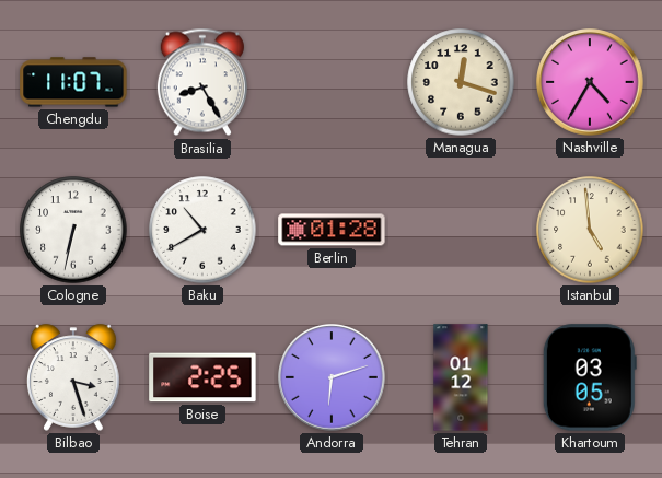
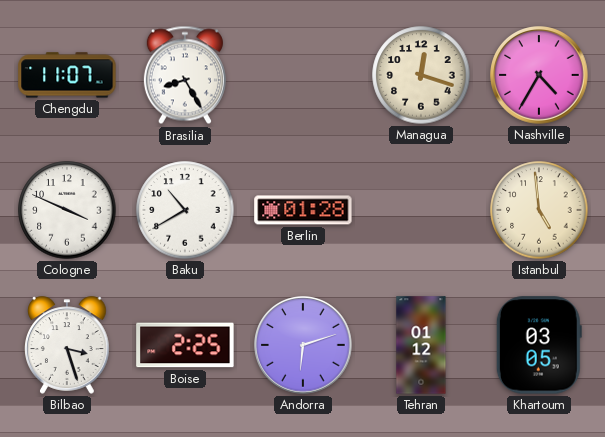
Cologne: 6:32 -> 3:49 (67, 210)
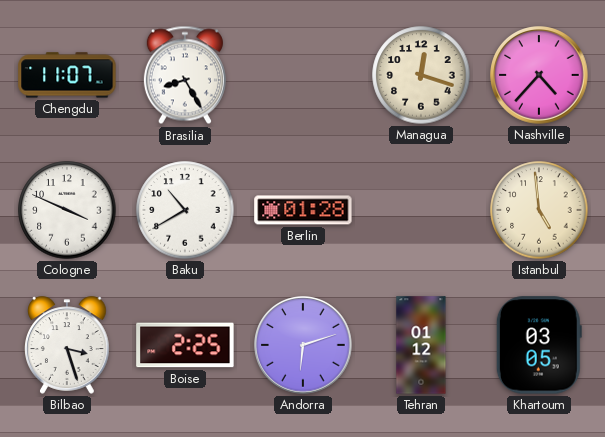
Nashville: 4:35 -> 4:37 (539, 75)
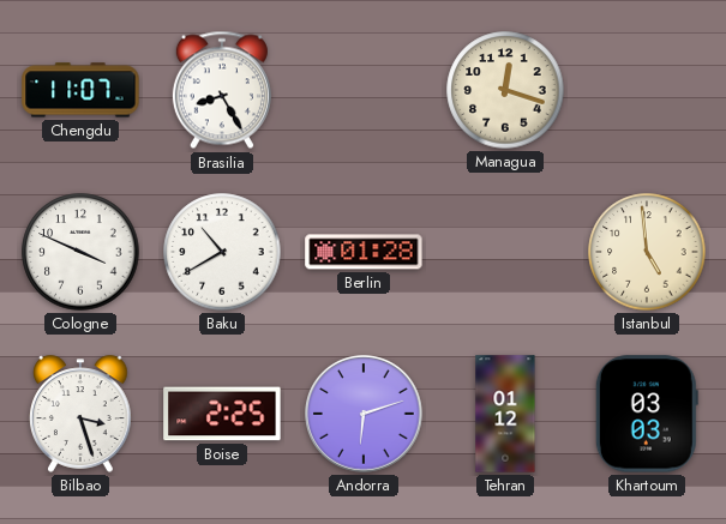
Nashville: 4:37 -> none (539, 75)
Khartoum: 03:05 -> 03:03 (647, 414)
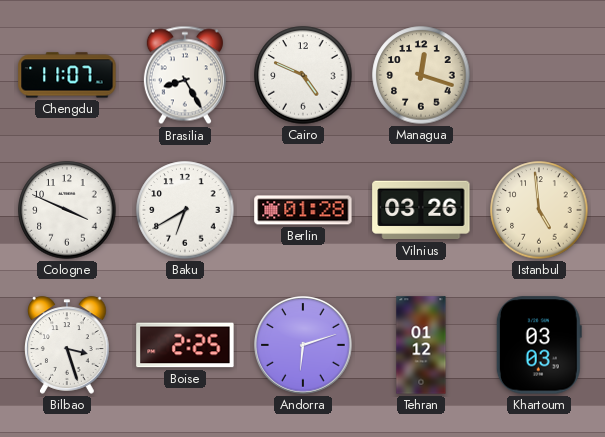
Cairo: none -> 4:49 (303, 75)
Baku: 10:40 -> 6:40 (185, 210)
Vilnius: none -> 03:26 (421, 210)
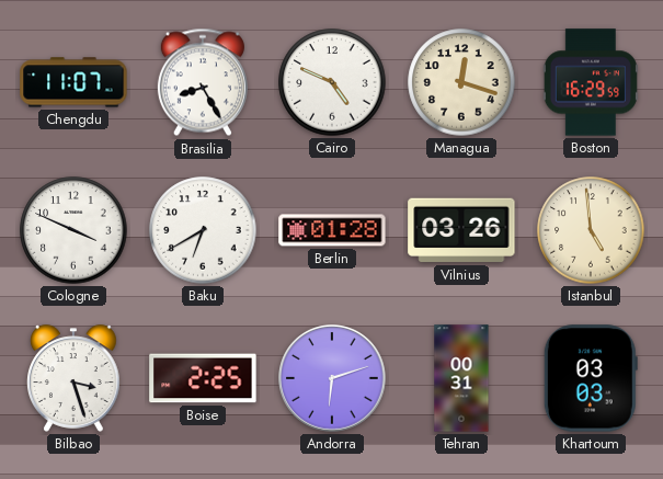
Boston: none -> 16:29 (591, 82)
Tehran: 01:12 -> 00:31 (461, 378)
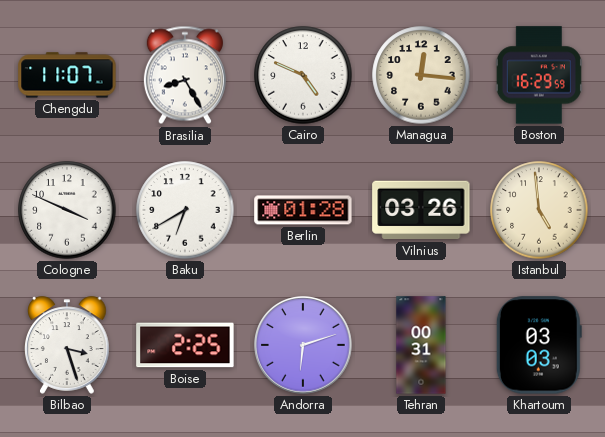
Managua: 12:18 -> 12:16 (421, 75)
